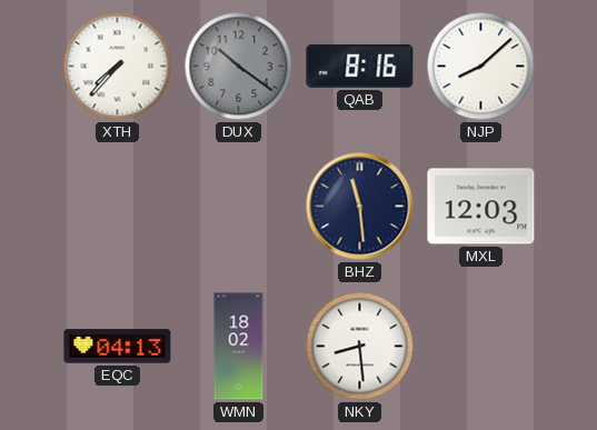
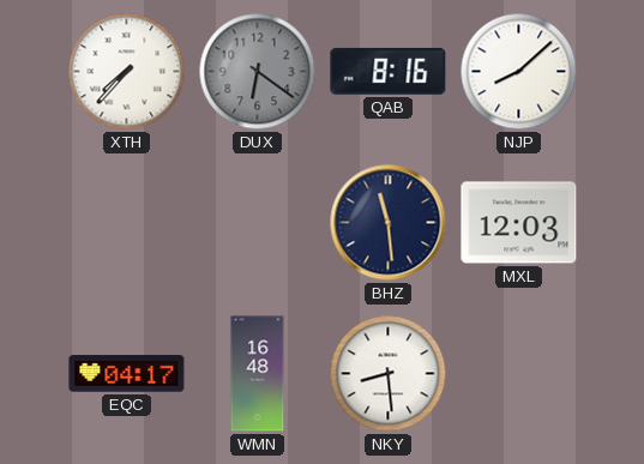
DUX: 10:21 -> 6:21 (258, 72)
EQC: 04:13 -> 04:17 (127, 374)
WMN: 18:02 -> 16:48 (258, 374)
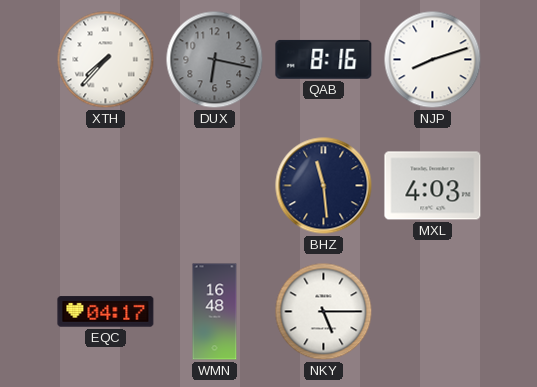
DUX: 6:21 -> 6:17 (215, 60)
NJP: 8:08 -> 8:12 (433, 60)
MXL: 12:03 -> 4:03 (433, 186)
NKY: 8:29 -> 5:15 (324, 312)
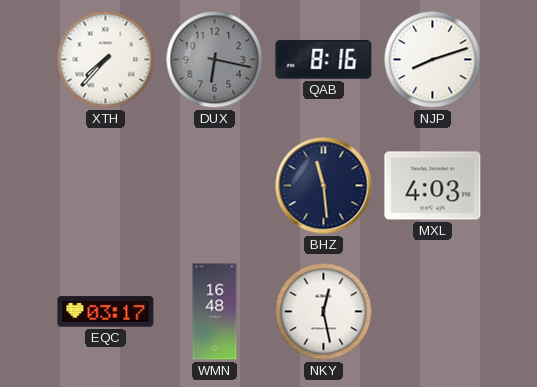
EQC: 04:17 -> 03:17 (106, 312)
NKY: 5:15 -> 12:28 (324, 312)
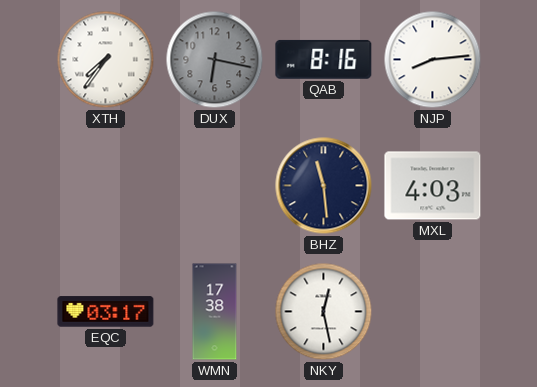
XTH: 7:37 -> 7:36 (106, 60)
NJP: 8:12 -> 8:14 (433, 60)
WMN: 16:48 -> 17:38 (215, 312)
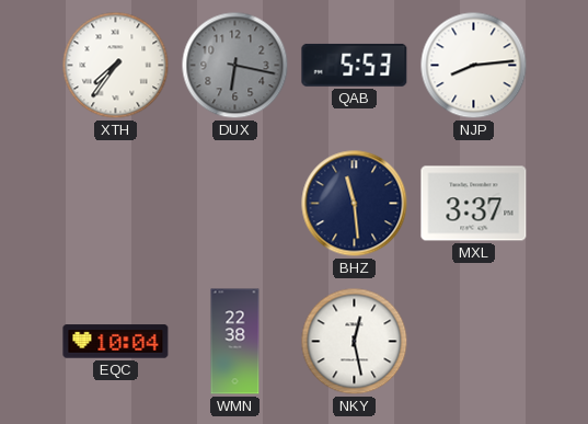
QAB: 8:16 -> 5:53 (355, 65)
MXL: 4:03 -> 3:37 (474, 204)
EQC: 03:17 -> 10:04 (116, 342)
WMN: 17:38 -> 22:38 (235, 342)
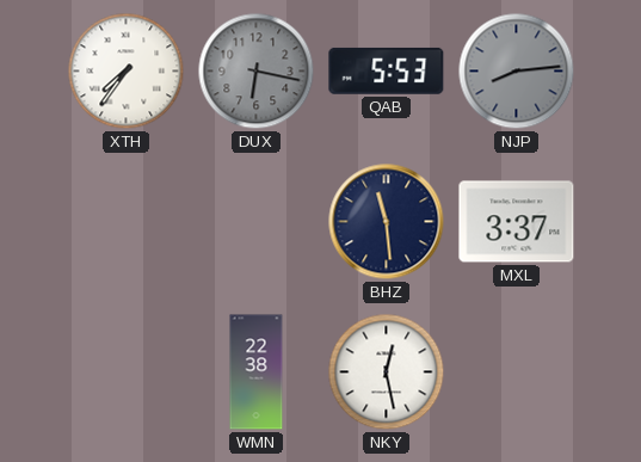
NJP dial: white -> grey (517, 72)
EQC: 10:04 -> none (116, 342)
